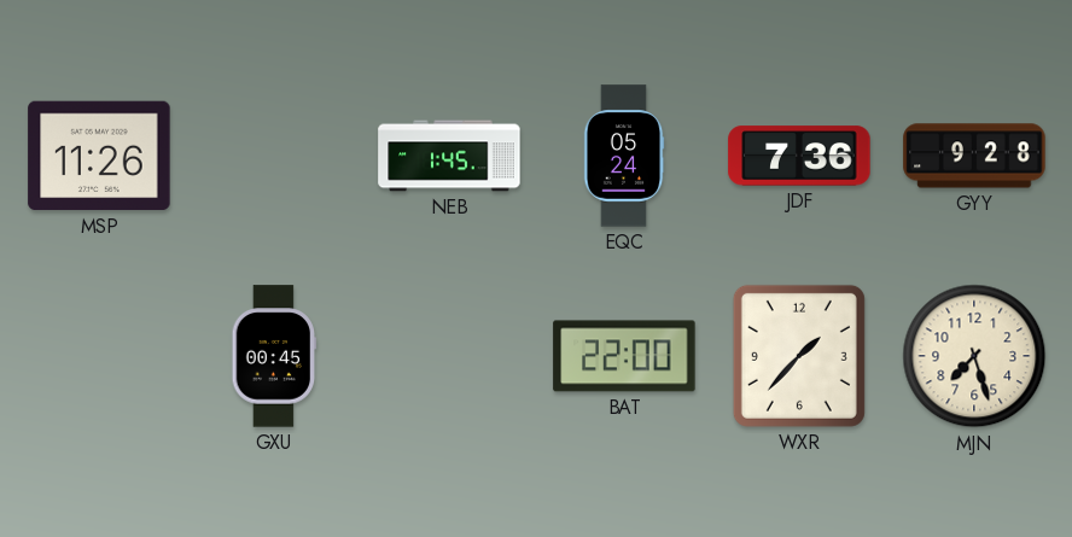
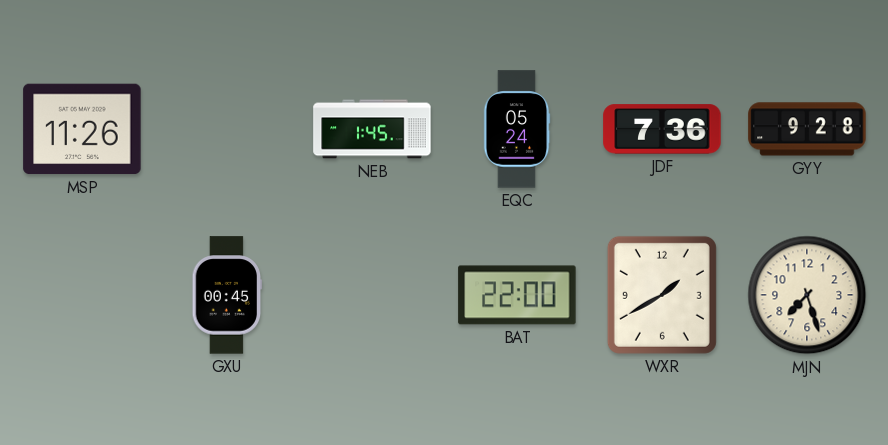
WXR: 1:37 -> 1:40 (662, 295)
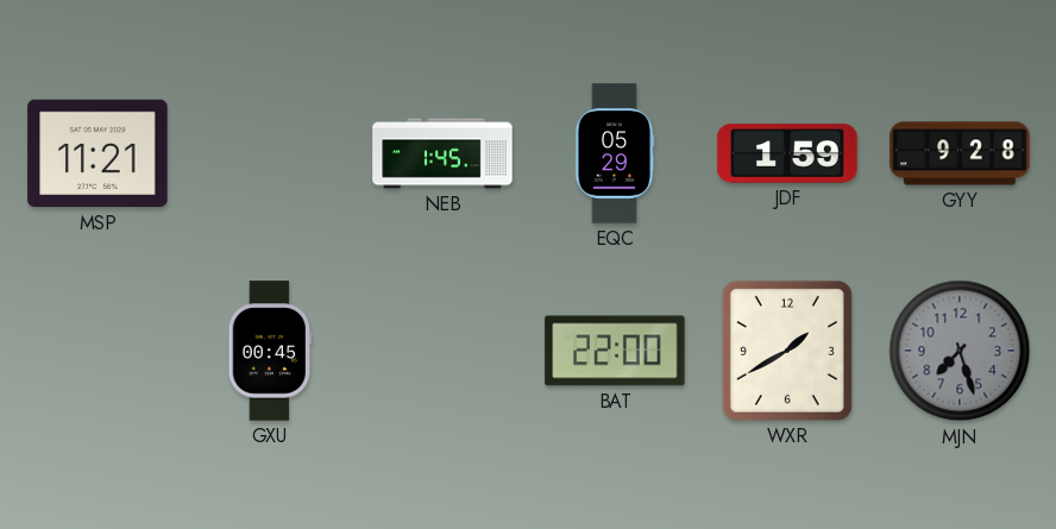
MSP: 11:26 -> 11:21 (98, 153)
EQC: 05:24 -> 05:29 (615, 153)
JDF: 7:36 -> 1:59 (787, 153)
MJN dial: cream -> grey (960, 351)
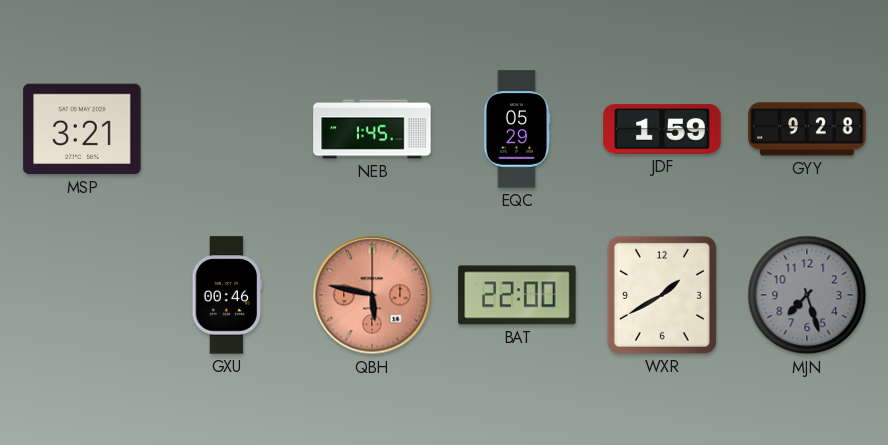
MSP: 11:21 -> 3:21 (82, 129)
GXU: 00:45 -> 00:46 (227, 295)
QBH: none -> 5:47 (372, 295)
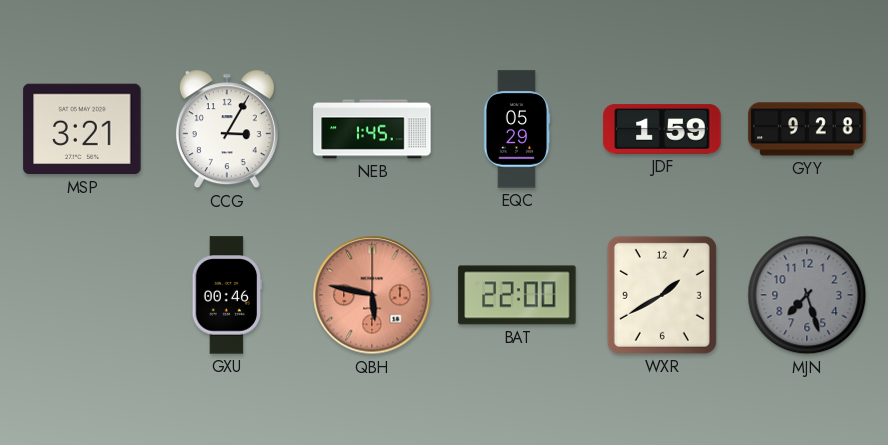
CCG: none -> 3:05 (227, 129)
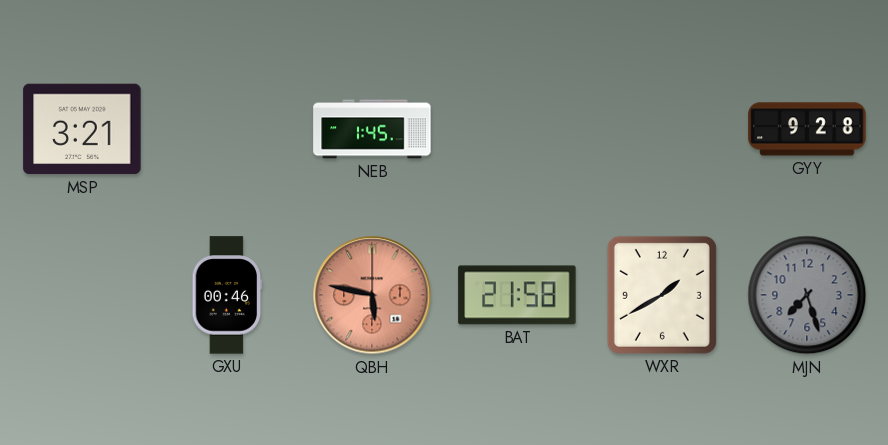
CCG: 3:05 -> none (227, 129)
EQC: 05:29 -> none (517, 129)
JDF: 1:59 -> none (662, 129)
BAT: 22:00 -> 21:58 (517, 295)
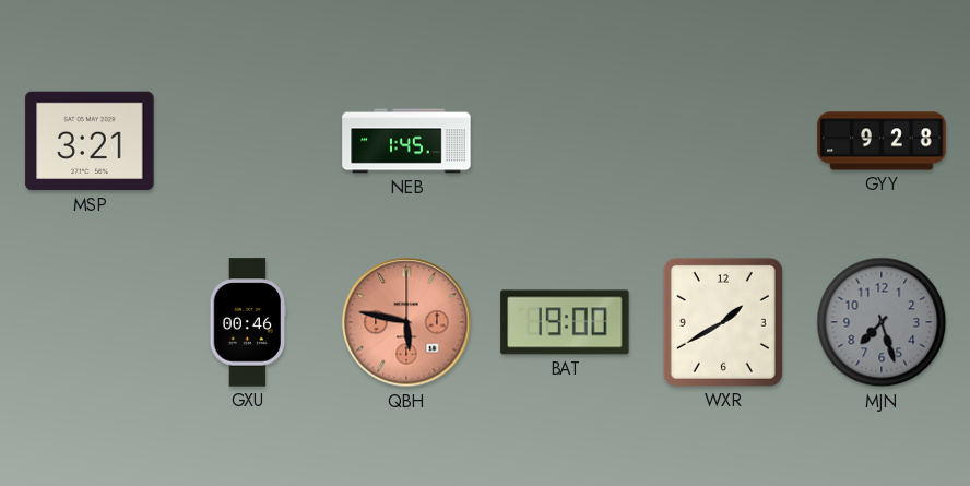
BAT: 21:58 -> 19:00 (565, 322)
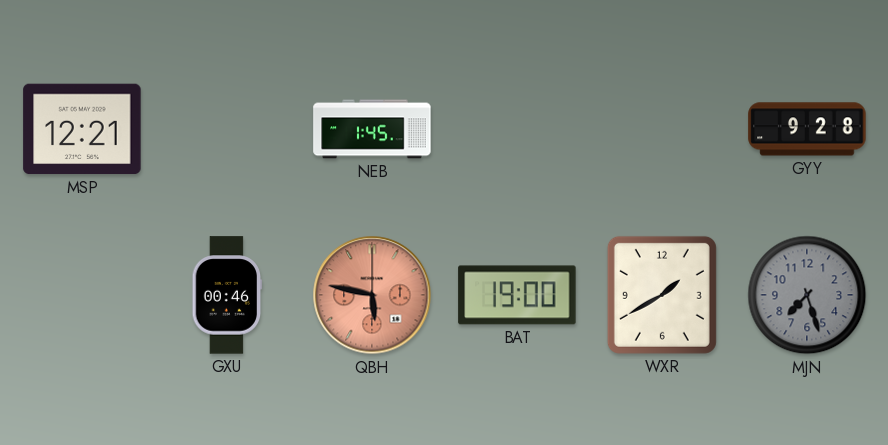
MSP: 3:21 -> 12:21 (82, 129)
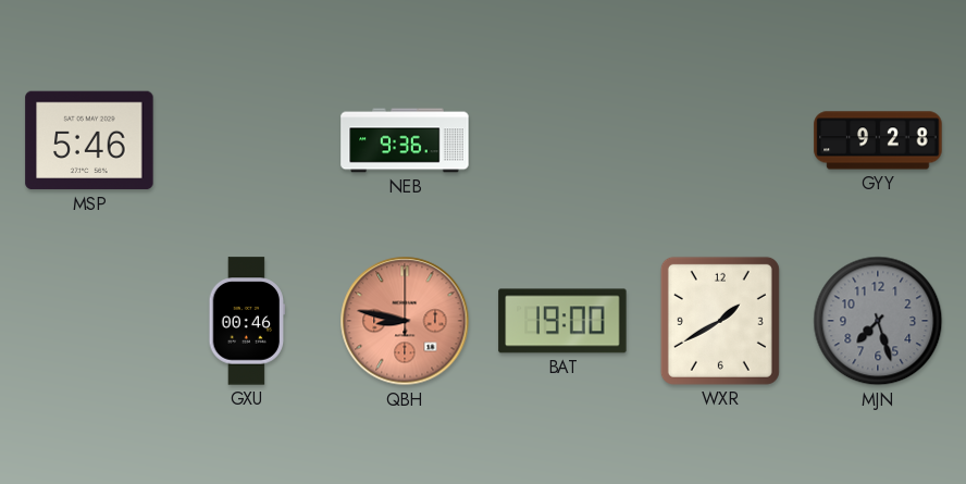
MSP: 12:21 -> 5:46 (89, 140)
NEB: 1:45 -> 9:36 (405, 140)
QBH: 5:47 -> 8:47 (405, 321)
